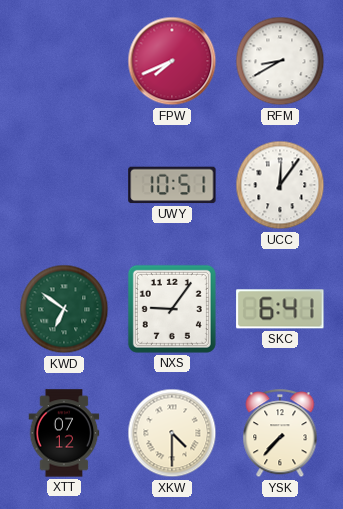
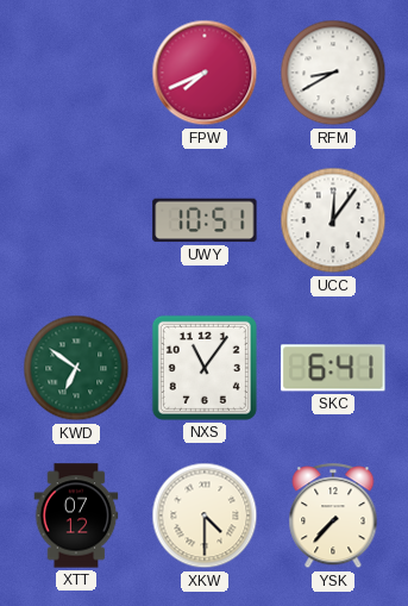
NXS: 9:06 -> 11:06 (205, 368)
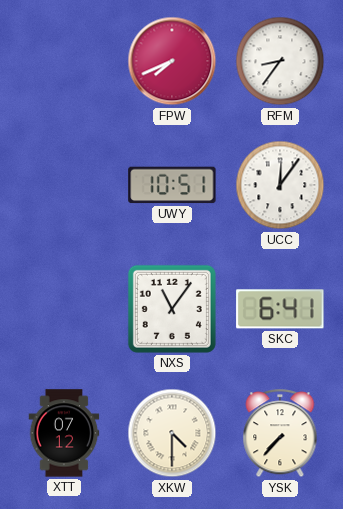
RFM: 8:40 -> 8:36 (280, 61)
KWD: 6:51 -> none (76, 368)
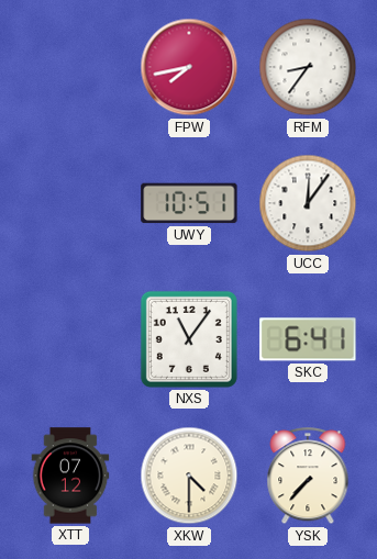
FPW: 7:41 -> 7:43 (189, 67)
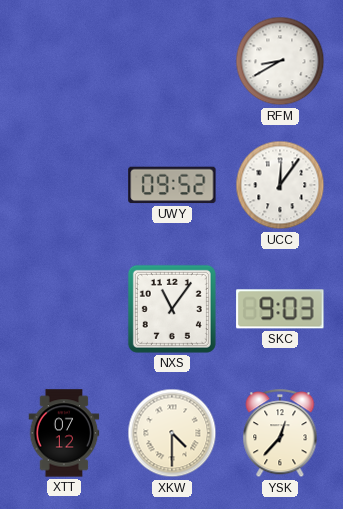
FPW: 7:43 -> none (189, 67)
RFM: 8:36 -> 8:40 (280, 61)
UWY: 10:51 -> 09:52 (172, 185)
SKC: 6:41 -> 9:03 (280, 309)
YSK: 7:37 -> 12:37 (280, 434)
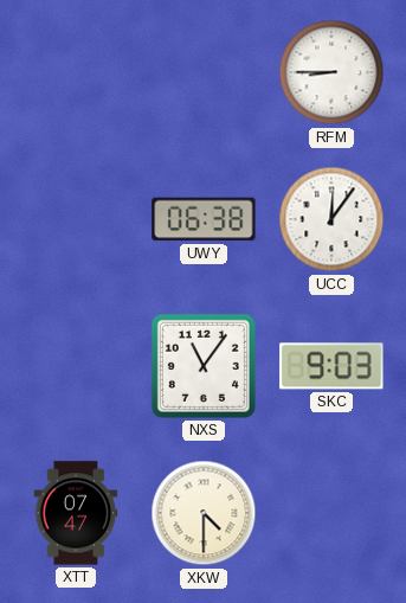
RFM: 8:40 -> 8:45 (331, 72)
UWY: 09:52 -> 06:38 (204, 219)
XTT: 07:12 -> 07:47 (76, 513)
YSK: 12:37 -> none (280, 434)
